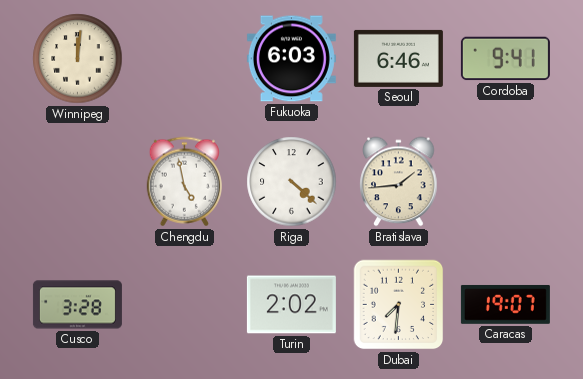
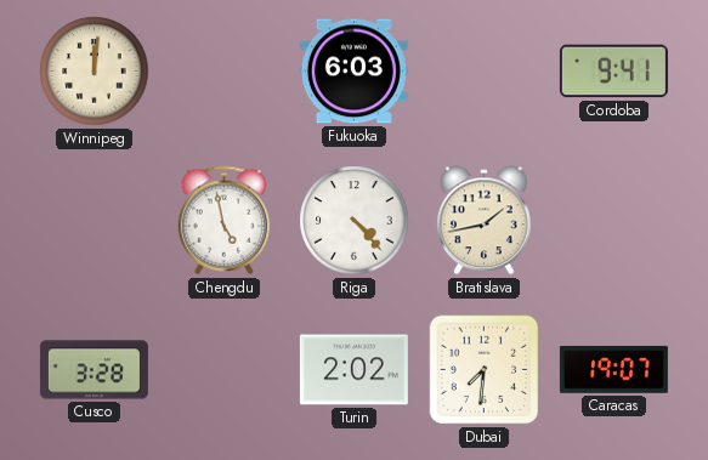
Seoul: 6:46 -> none (398, 58)
Riga: 4:22 -> 4:23 (355, 221)
Bratislava: 1:44 -> 1:43 (485, 221)
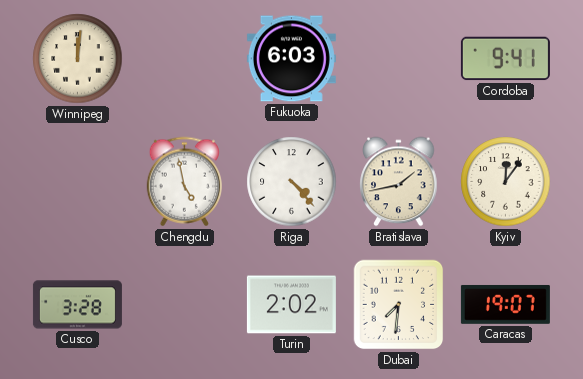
Kyiv: none -> 12:06 (506, 182)
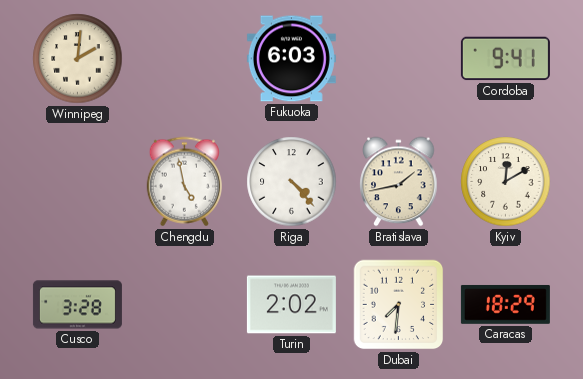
Winnipeg: 12:01 -> 2:01 (78, 59)
Kyiv: 12:06 -> 12:10 (506, 182)
Caracas: 19:07 -> 18:29 (505, 304)
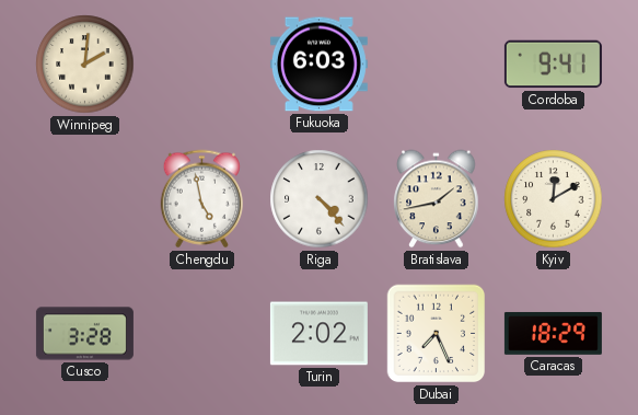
Dubai: 7:31 -> 7:26 (437, 334)
